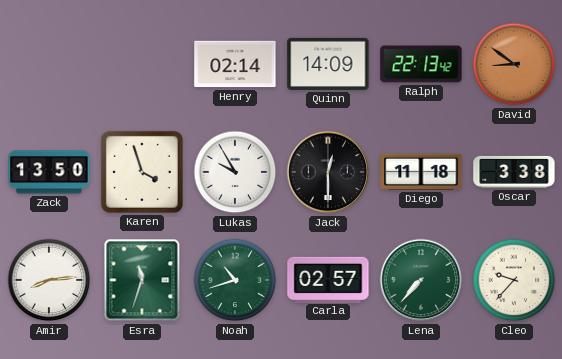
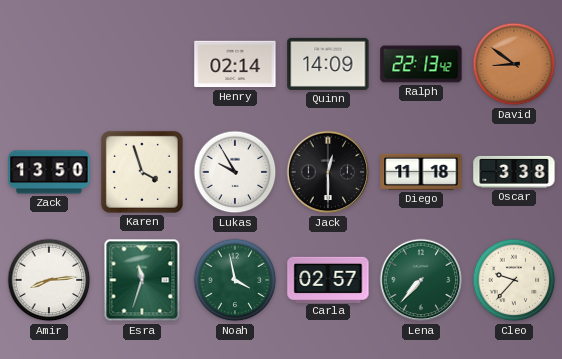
Noah: 10:42 -> 3:58 (235, 280)
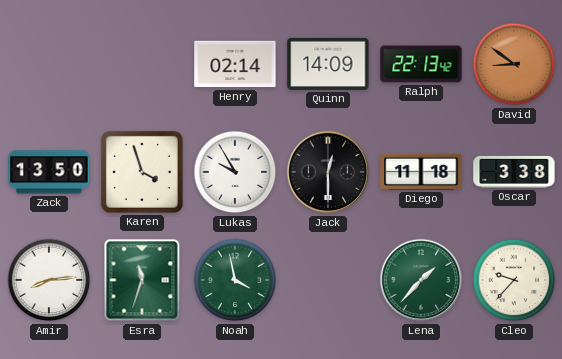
Carla: 02:57 -> none (328, 279)
Lena: 7:37 -> 1:37 (421, 280)
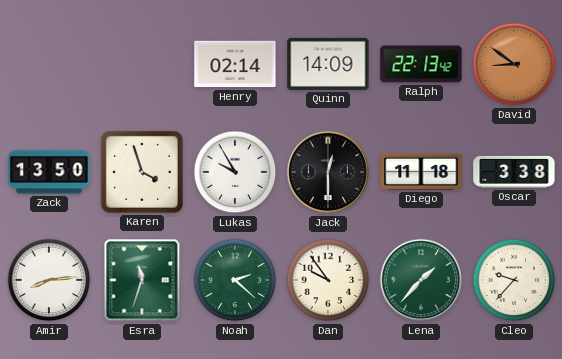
Noah: 3:58 -> 2:22 (235, 280)
Dan: none -> 9:54 (328, 280)
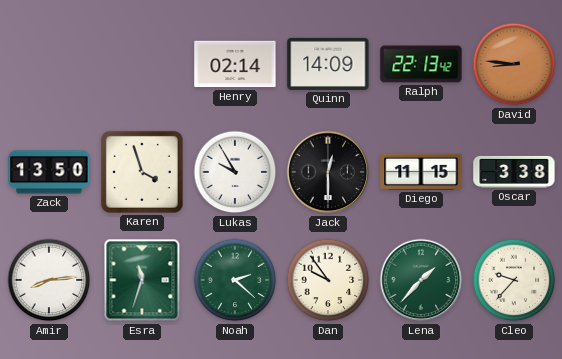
David: 8:51 -> 8:46 (514, 64)
Diego: 11:18 -> 11:15 (421, 172)
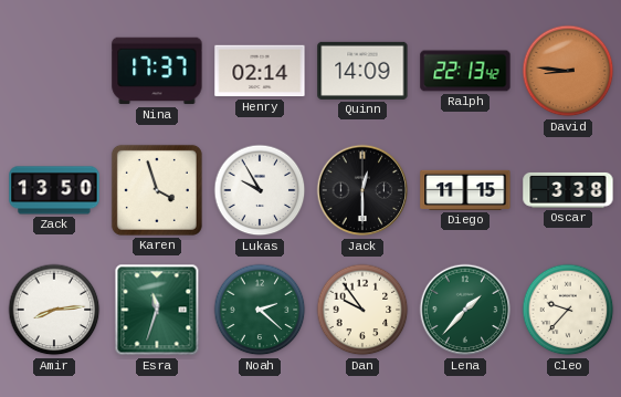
Nina: none -> 17:37 (157, 71)
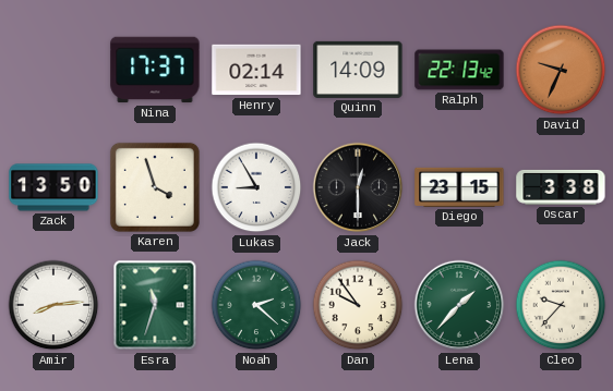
David: 8:46 -> 9:34 (561, 70)
Lukas: 9:55 -> 8:55 (256, 187)
Diego: 11:15 -> 23:15 (459, 187)
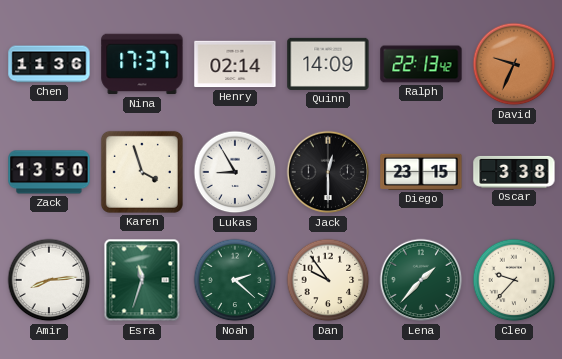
Chen: none -> 11:36 (49, 64)
